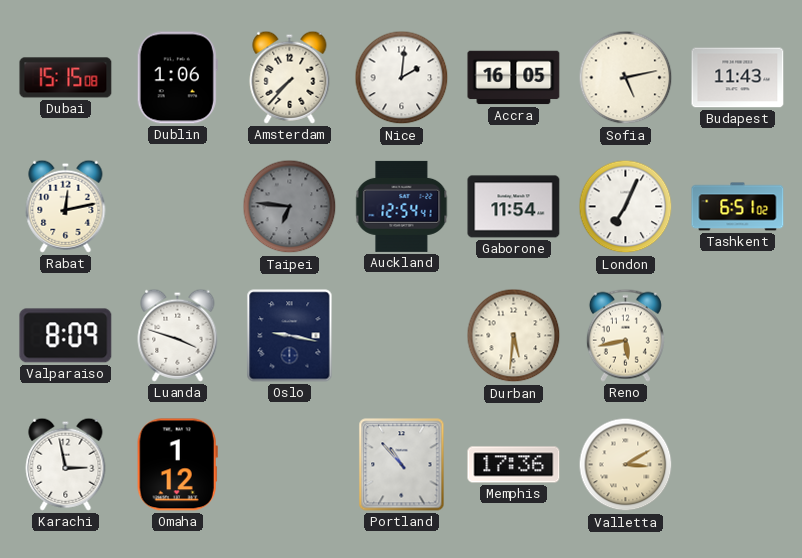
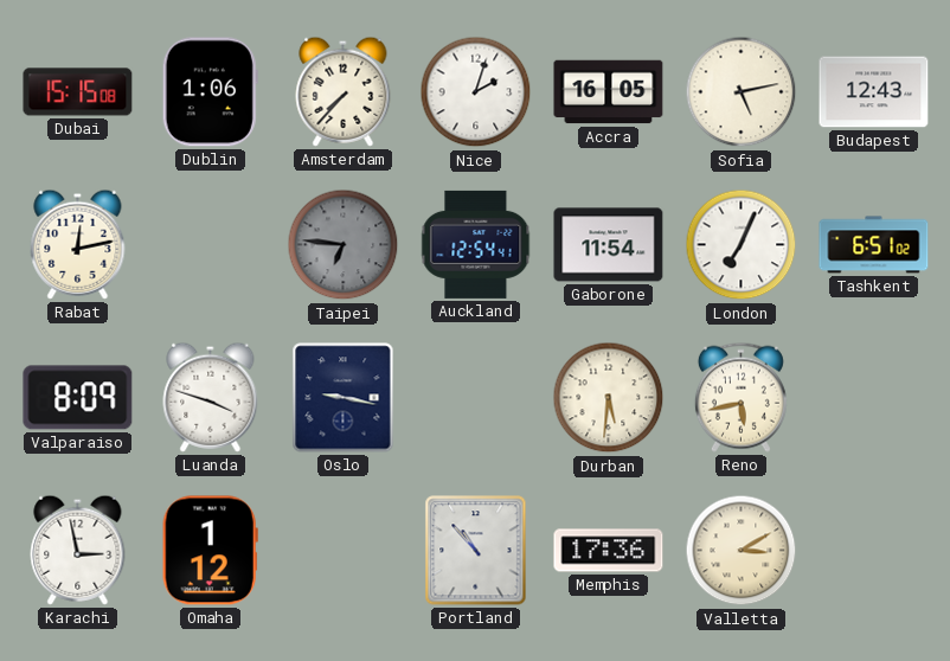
Nice: 2:01 -> 2:03 (476, 92)
Budapest: 11:43 -> 12:43 (874, 92)
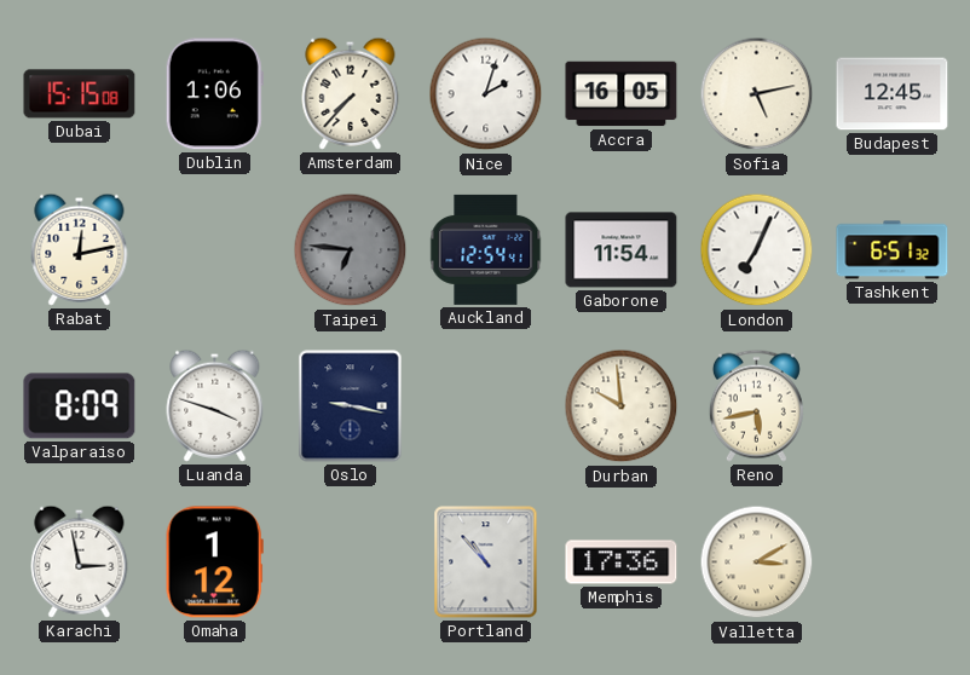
Budapest: 12:43 -> 12:45 (893, 94)
Tashkent: 6:51:02 -> 6:51:32 (893, 250)
Durban: 5:31 -> 9:59 (622, 406)
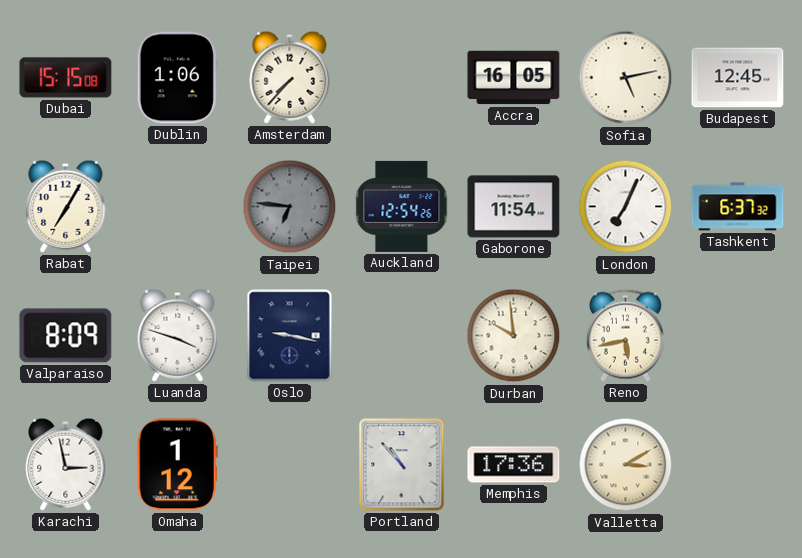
Nice: 2:03 -> none (486, 94)
Rabat: 12:13 -> 7:05 (66, 206)
Auckland: 12:54:41 -> 12:54:26 (402, 206)
Tashkent: 6:51 -> 6:37 (738, 207)
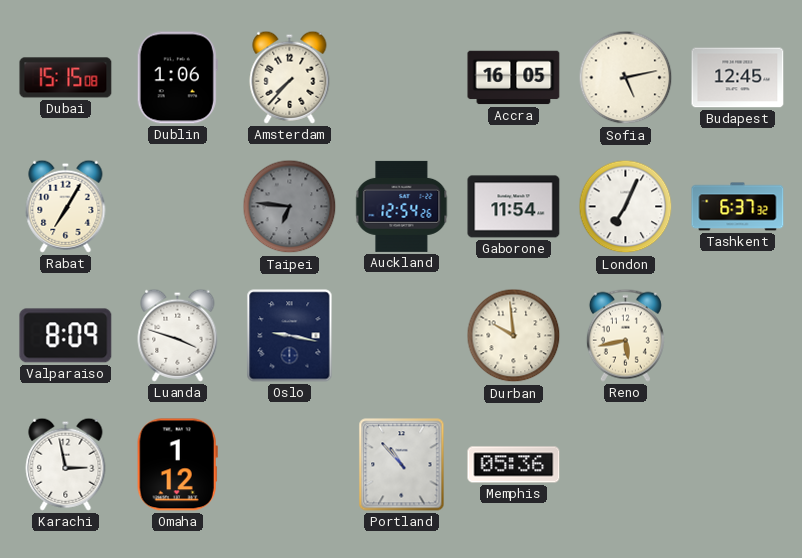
Memphis: 17:36 -> 05:36 (514, 465)
Valletta: 3:10 -> none (626, 465)
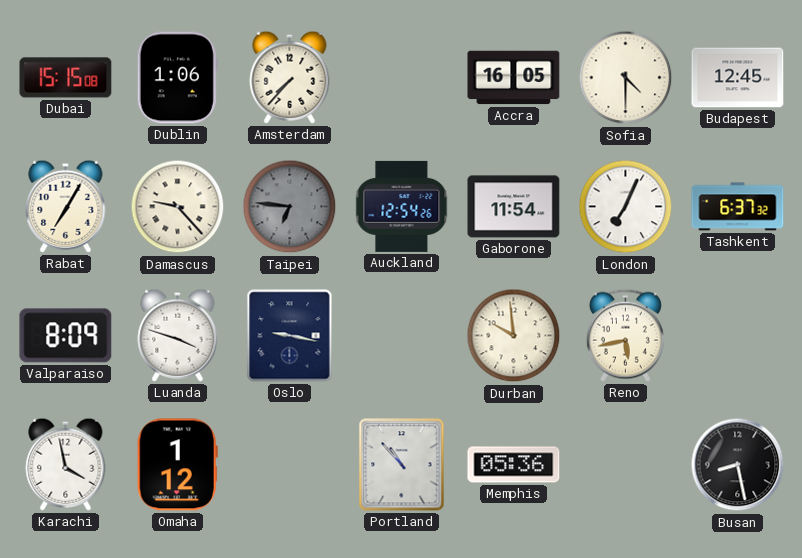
Sofia: 5:13 -> 4:30 (626, 78)
Damascus: none -> 9:23 (178, 207)
Karachi: 2:58 -> 3:58 (66, 464)
Busan: none -> 8:28 (738, 465)
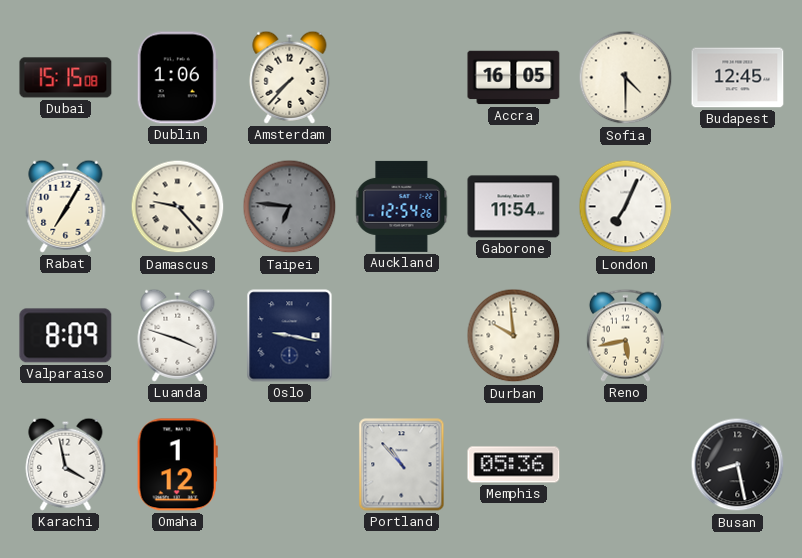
Tashkent: 6:37 -> none (738, 207)
